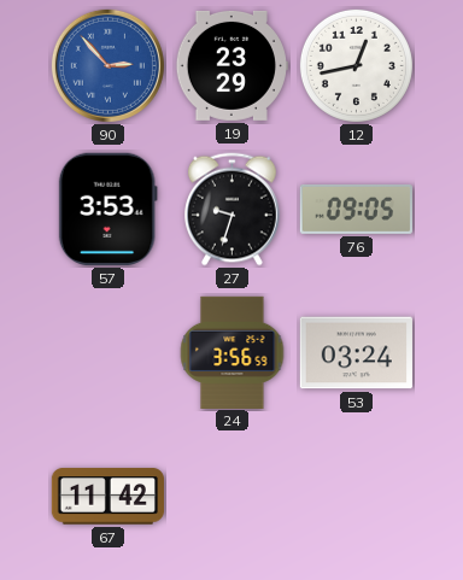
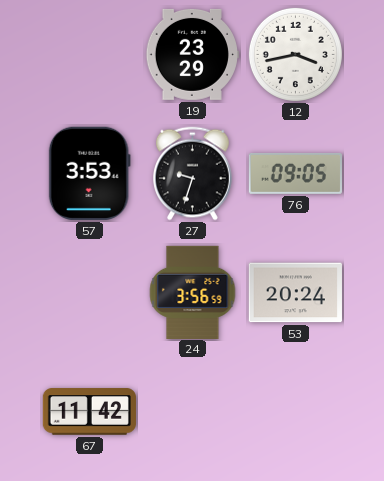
90: 2:53 -> none (107, 65)
12: 12:43 -> 3:43 (295, 54)
53: 03:24 -> 20:24 (295, 293)
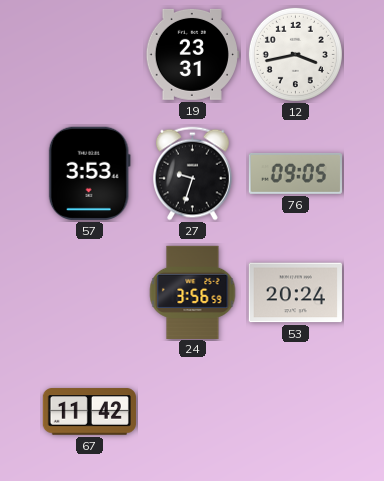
19: 23:29 -> 23:31 (192, 54)
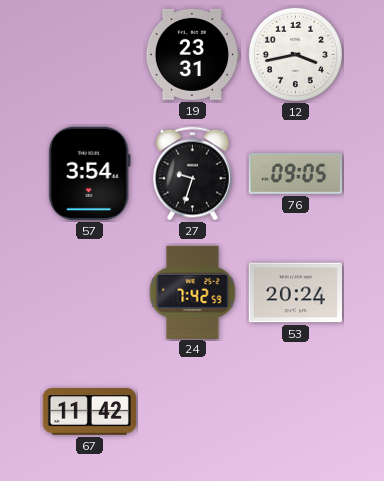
57: 3:53 -> 3:54 (89, 173)
24: 3:56 -> 7:42 (193, 292)
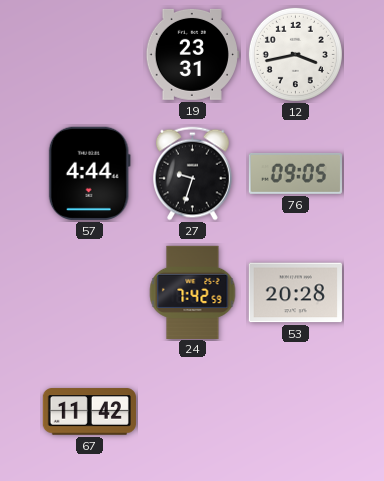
57: 3:54 -> 4:44 (89, 173)
53: 20:24 -> 20:28 (295, 293)
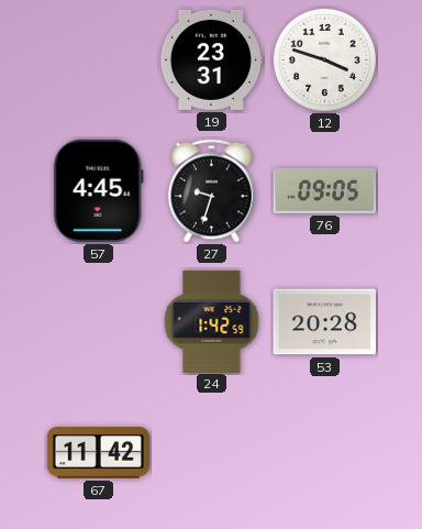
12: 3:43 -> 3:48 (324, 59)
57: 4:44 -> 4:45 (98, 190)
24: 7:42 -> 1:42 (212, 321)
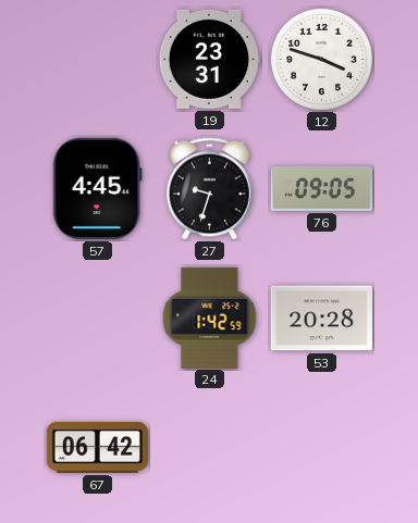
67: 11:42 -> 06:42 (97, 448)
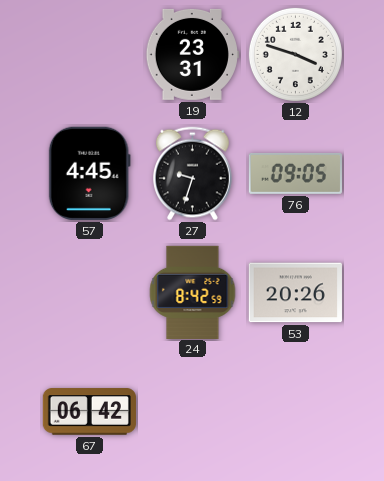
24: 1:42 -> 8:42 (193, 292)
53: 20:28 -> 20:26 (295, 293)
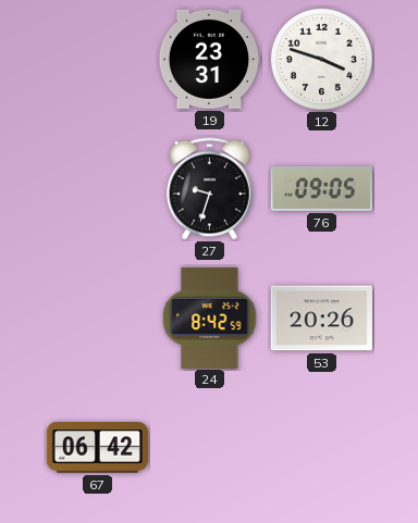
57: 4:45 -> none (89, 173)
